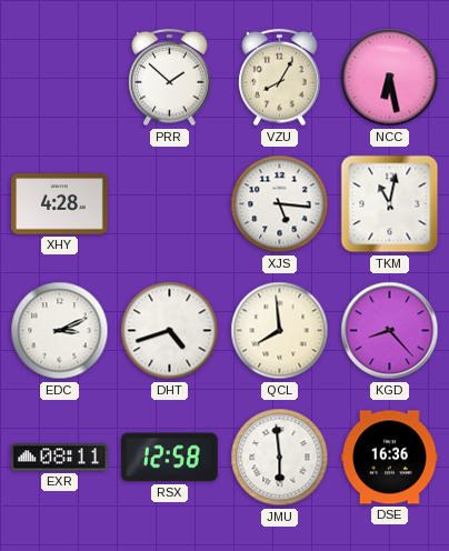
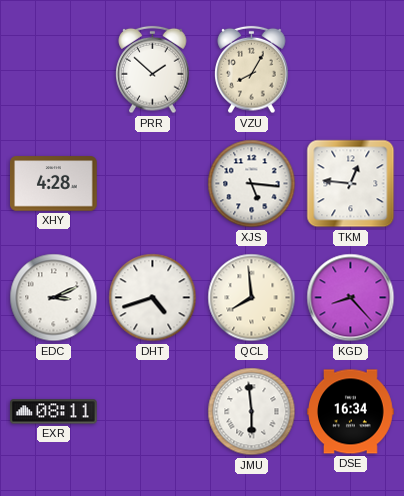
NCC: 6:28 -> none (390, 78)
TKM: 11:02 -> 12:46 (351, 184)
RSX: 12:58 -> none (169, 458)
DSE: 16:36 -> 16:34 (351, 412)
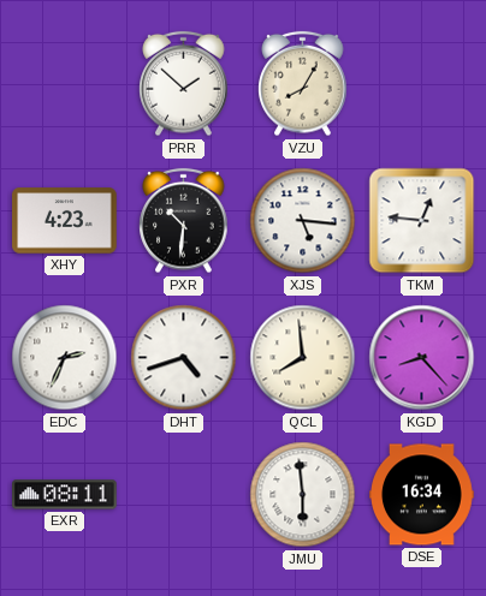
XHY: 4:28 -> 4:23 (65, 221)
PXR: none -> 10:31 (184, 221)
EDC: 3:11 -> 2:34 (65, 358)
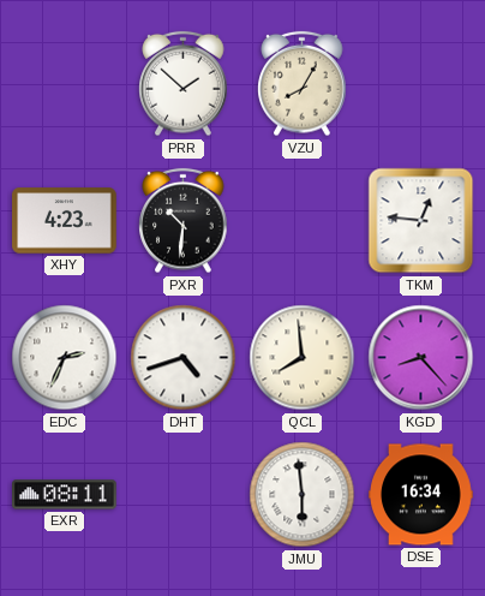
XJS: 5:16 -> none (303, 221)
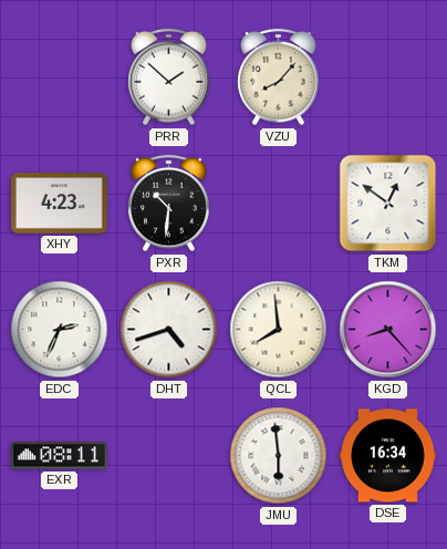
VZU: 8:05 -> 8:07 (279, 77)
TKM: 12:46 -> 12:51 (388, 204)
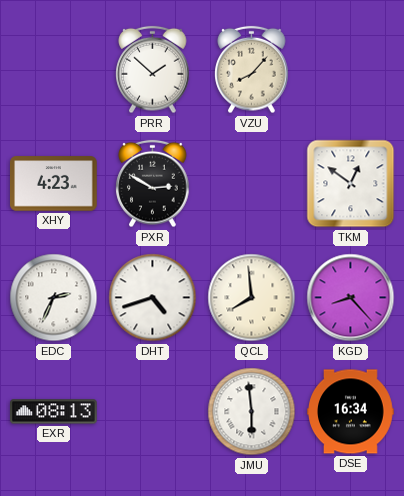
PXR: 10:31 -> 2:50 (153, 184)
EXR: 08:11 -> 08:13 (54, 412)
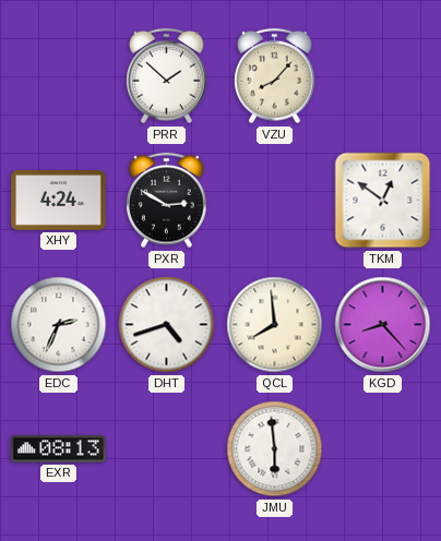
XHY: 4:23 -> 4:24 (59, 201)
DSE: 16:34 -> none (351, 412)
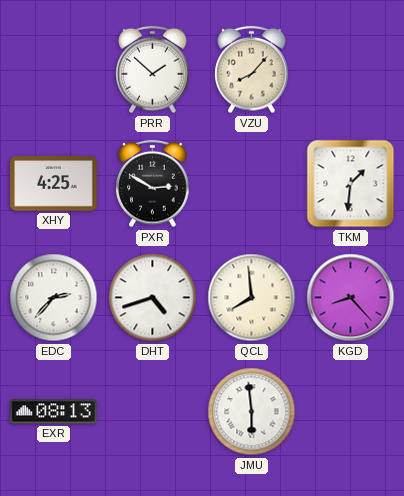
XHY: 4:24 -> 4:25 (54, 184)
TKM: 12:51 -> 1:31 (351, 184)
EDC: 2:34 -> 2:37 (54, 298)
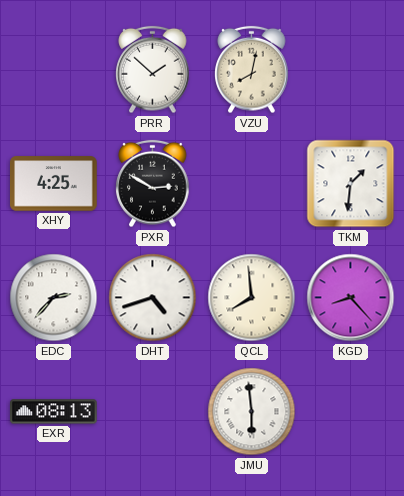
VZU: 8:07 -> 8:02 (252, 70)
